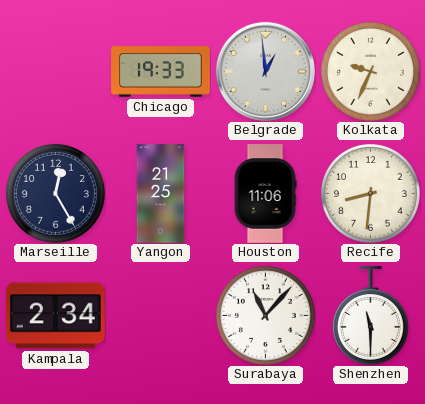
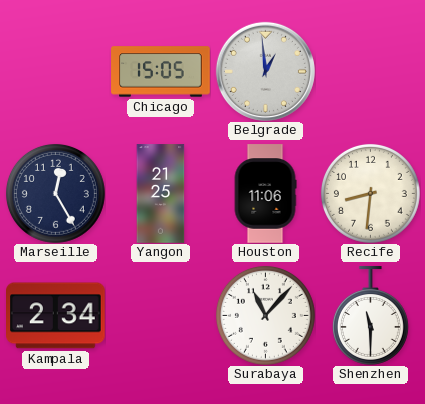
Chicago: 19:33 -> 15:05 (161, 72)
Kolkata: 9:34 -> none (370, 71)
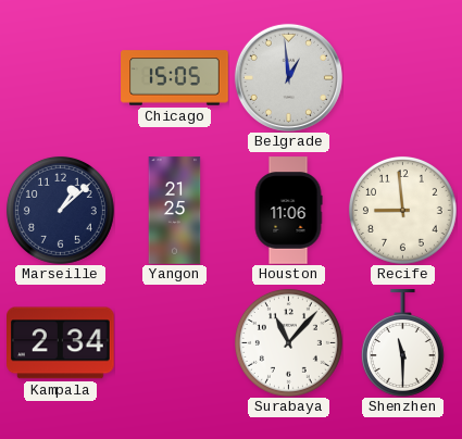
Marseille: 12:25 -> 1:08 (60, 210)
Recife: 8:31 -> 8:59 (402, 210)
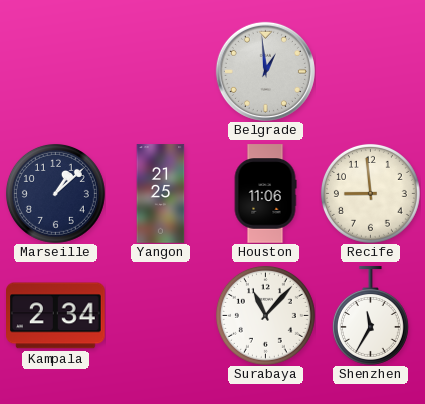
Chicago: 15:05 -> none (175, 78)
Shenzhen: 11:30 -> 11:35 (370, 316)
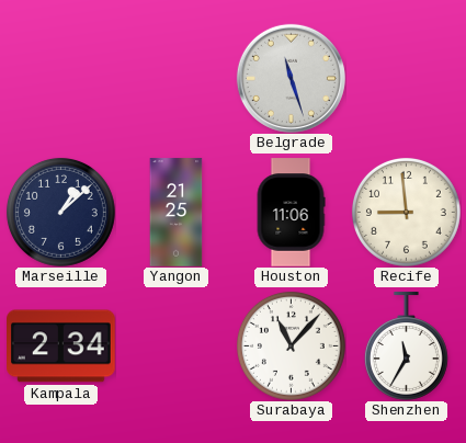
Belgrade: 12:59 -> 11:27 (291, 78)
